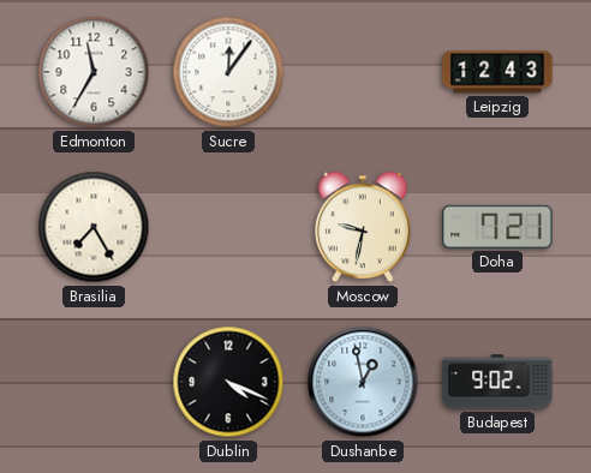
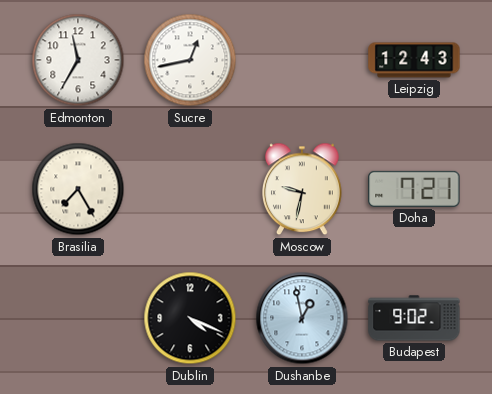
Sucre: 12:06 -> 12:43 (190, 60)
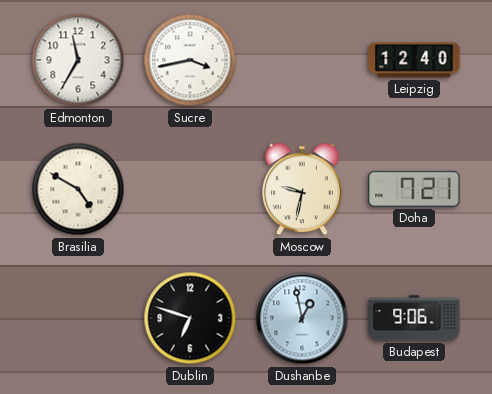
Sucre: 12:43 -> 3:43 (190, 60)
Leipzig: 12:43 -> 12:40 (414, 60)
Brasilia: 7:25 -> 4:50 (78, 189)
Dublin: 4:19 -> 6:48 (190, 318)
Budapest: 9:02 -> 9:06 (414, 318)
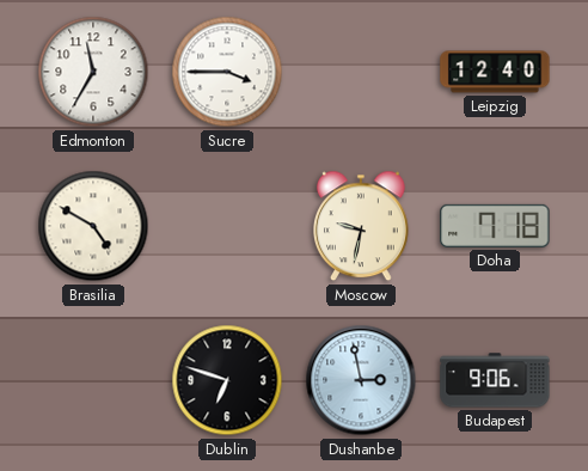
Sucre: 3:43 -> 3:45 (227, 72)
Doha: 7:21 -> 7:18 (495, 226)
Dushanbe: 12:58 -> 2:58 (361, 380)
